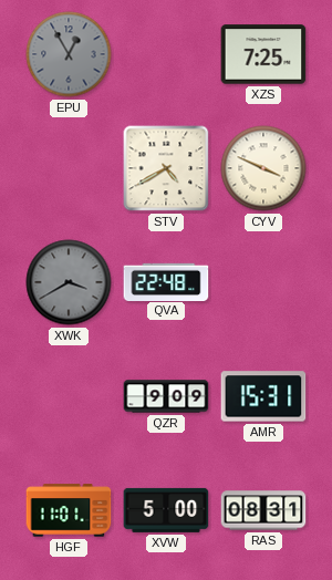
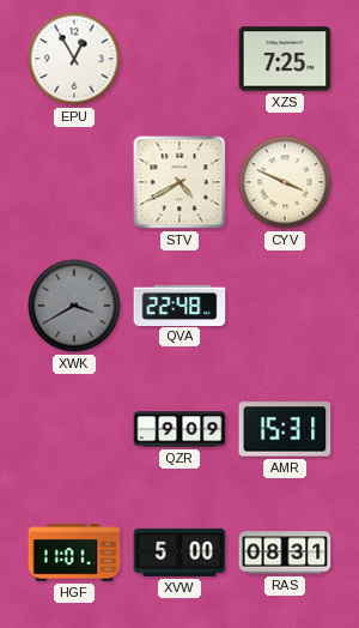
EPU dial: grey -> white (74, 59)
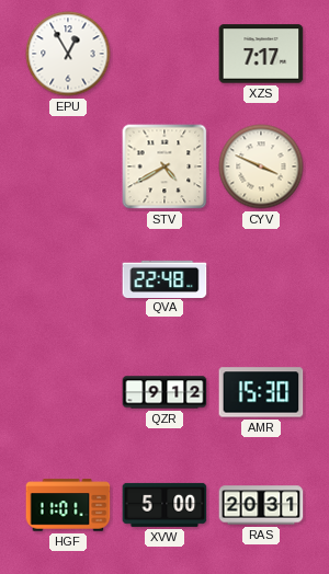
XZS: 7:25 -> 7:17 (261, 54)
XWK: 3:40 -> none (74, 306)
QZR: 9:09 -> 9:12 (164, 392)
AMR: 15:31 -> 15:30 (261, 392)
RAS: 08:31 -> 20:31 (261, 505)
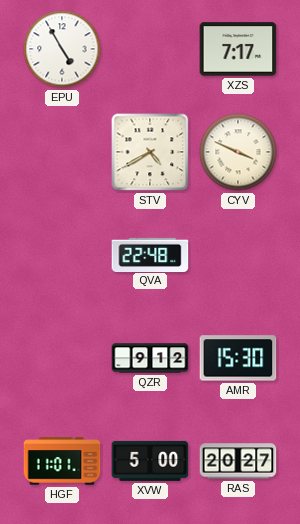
EPU: 12:55 -> 4:55 (62, 49)
RAS: 20:31 -> 20:27 (238, 461)
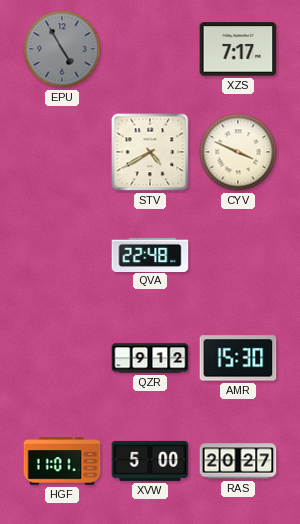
EPU dial: white -> grey (62, 49)
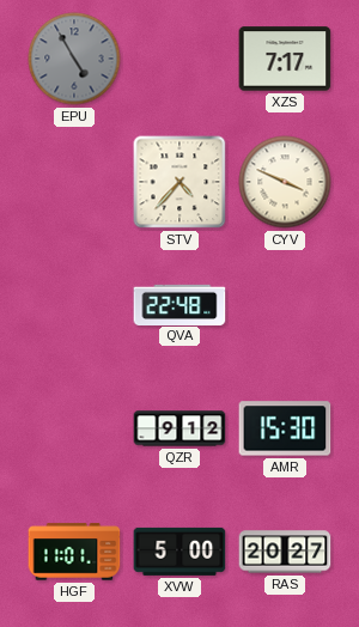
STV: 4:40 -> 4:37 (180, 182)
